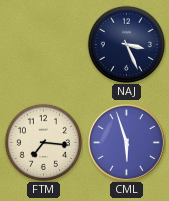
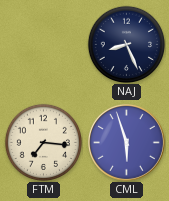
NAJ: 3:26 -> 8:26 (126, 44)
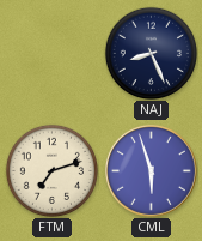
FTM: 7:16 -> 7:12 (51, 170)
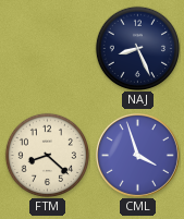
FTM: 7:12 -> 8:22 (47, 155)
CML: 5:57 -> 3:57 (137, 155)
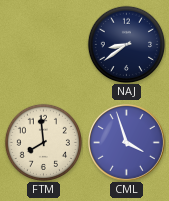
NAJ: 8:26 -> 8:39 (126, 44)
FTM: 8:22 -> 7:59 (43, 142)
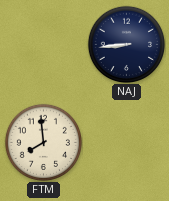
NAJ: 8:39 -> 8:44 (126, 44)
CML: 3:57 -> none (126, 142)
